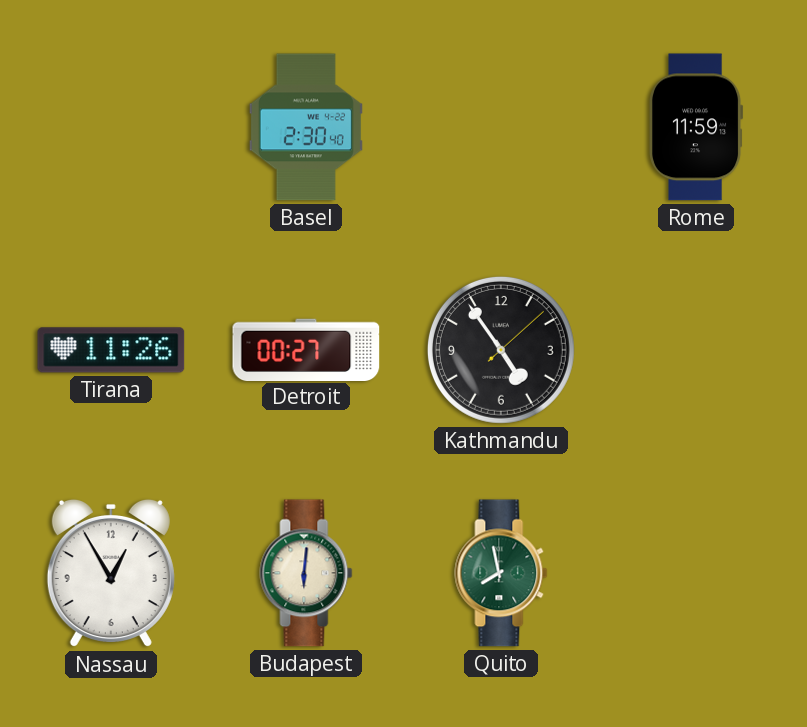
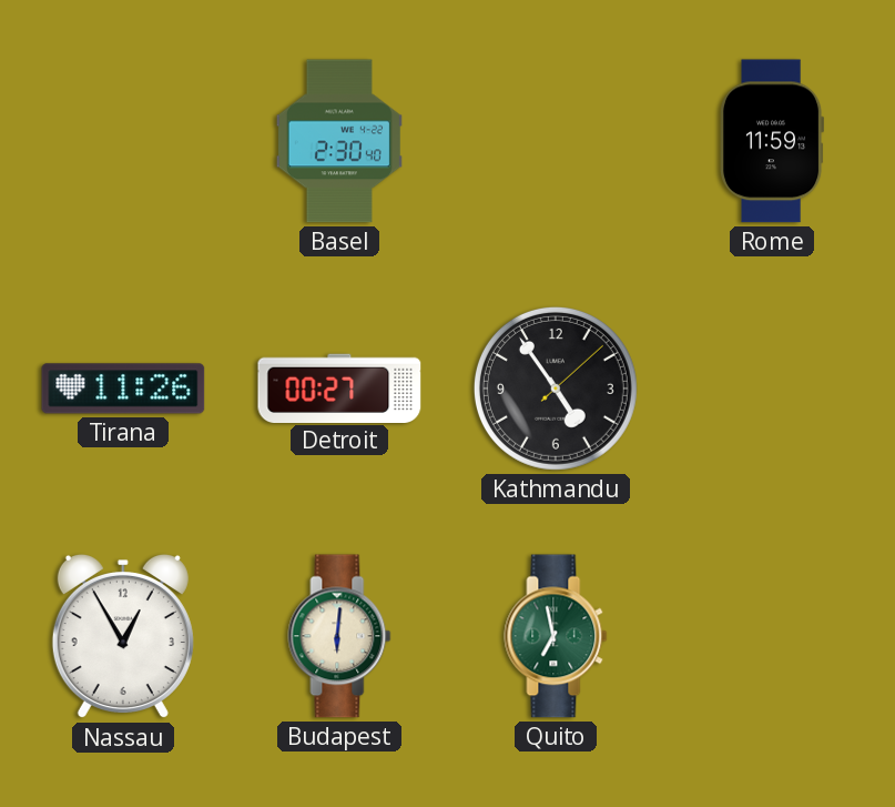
Quito: 7:58 -> 6:58 (556, 636)
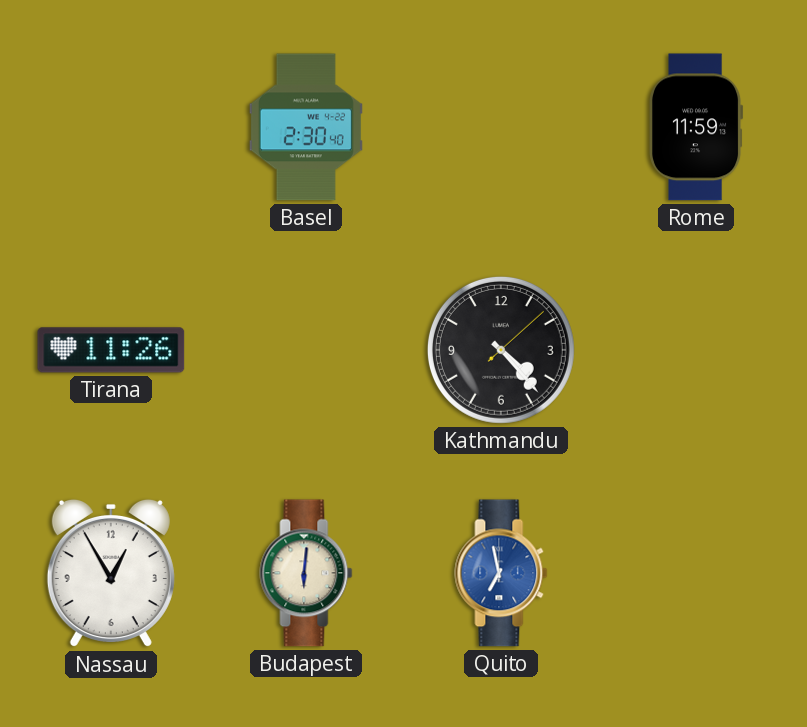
Detroit: 00:27 -> none (339, 387)
Kathmandu: 4:54 -> 4:23 (501, 350)
Quito dial: green -> blue (501, 573)
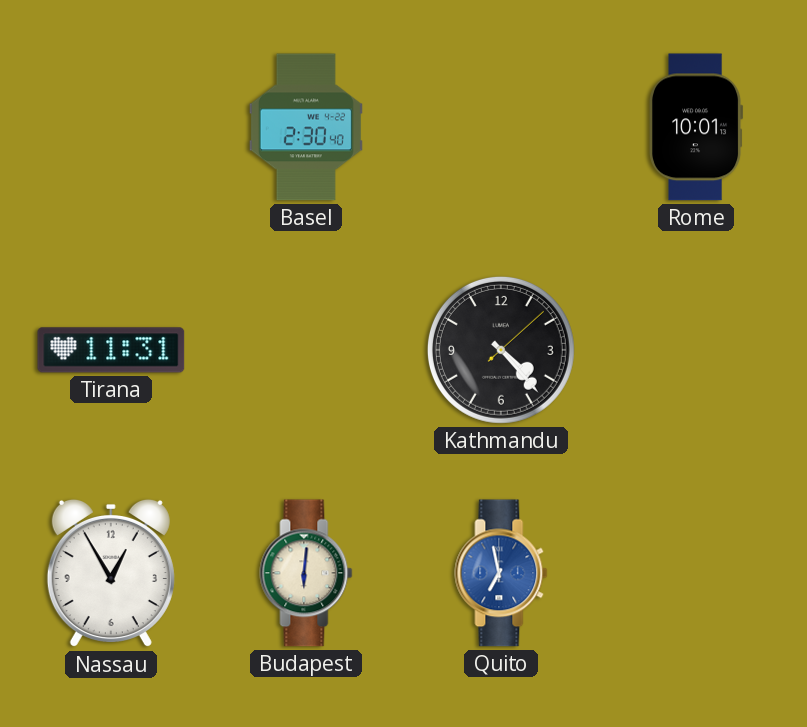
Rome: 11:59 -> 10:01 (697, 127)
Tirana: 11:26 -> 11:31 (111, 350)
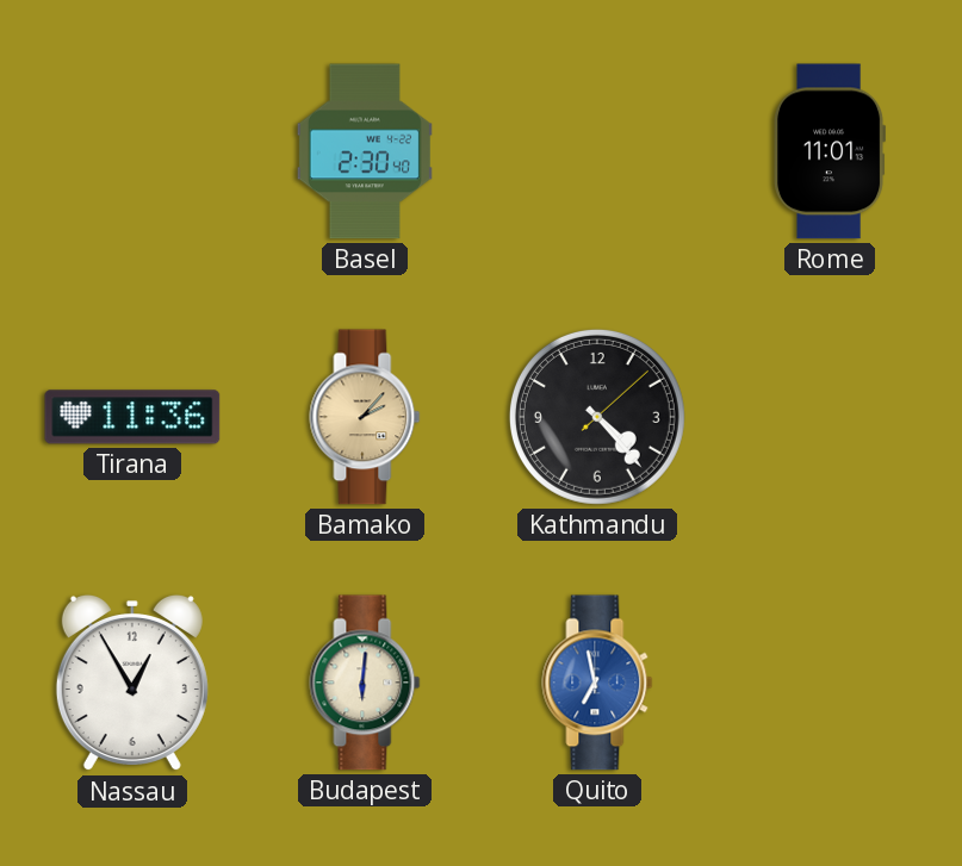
Rome: 10:01 -> 11:01 (831, 151)
Tirana: 11:31 -> 11:36 (132, 417)
Bamako: none -> 2:07 (365, 417)
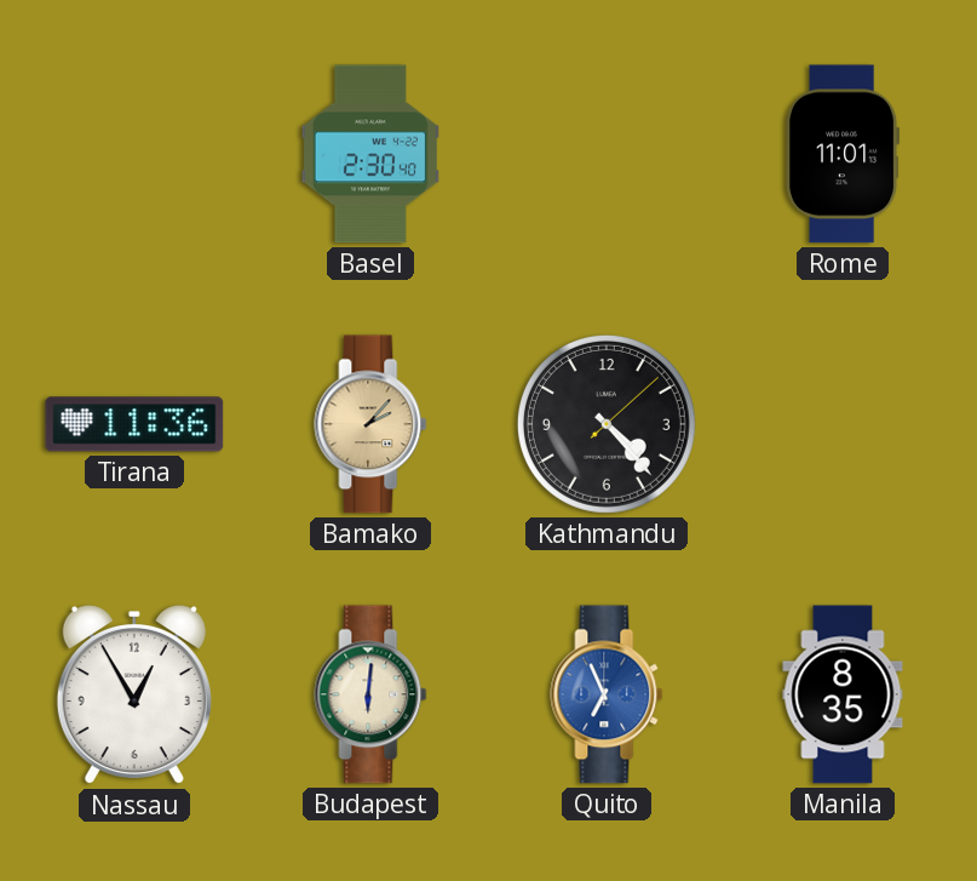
Quito: 6:58 -> 6:56 (607, 694)
Manila: none -> 8:35 (843, 694)
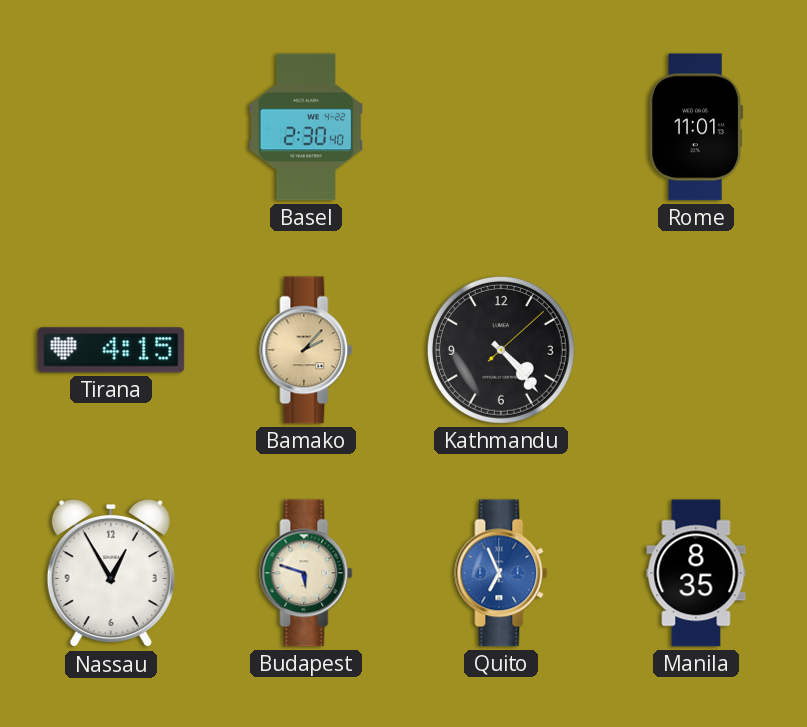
Tirana: 11:36 -> 4:15 (111, 350)
Budapest: 6:01 -> 5:48 (306, 573)
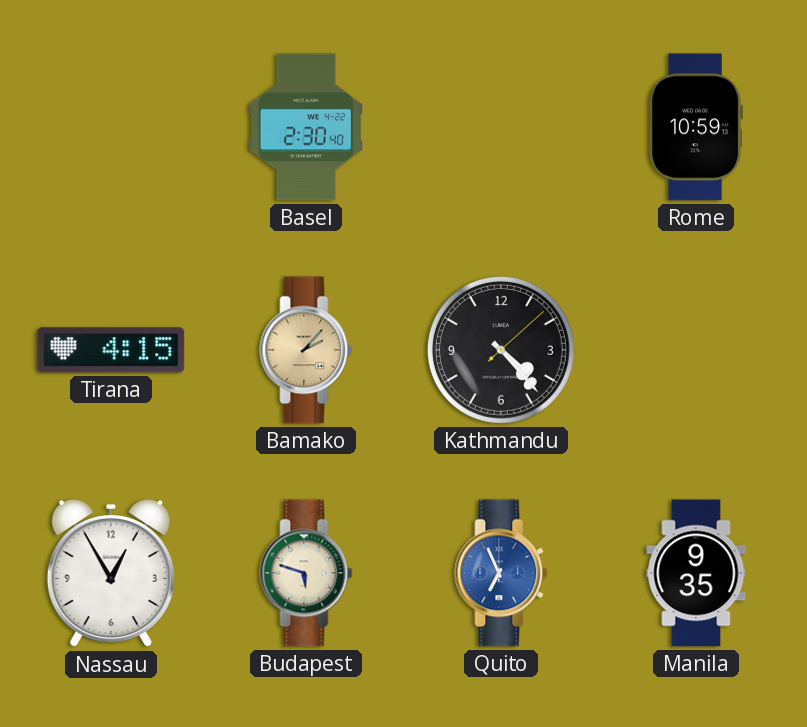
Rome: 11:01 -> 10:59 (697, 127)
Manila: 8:35 -> 9:35 (696, 573)
